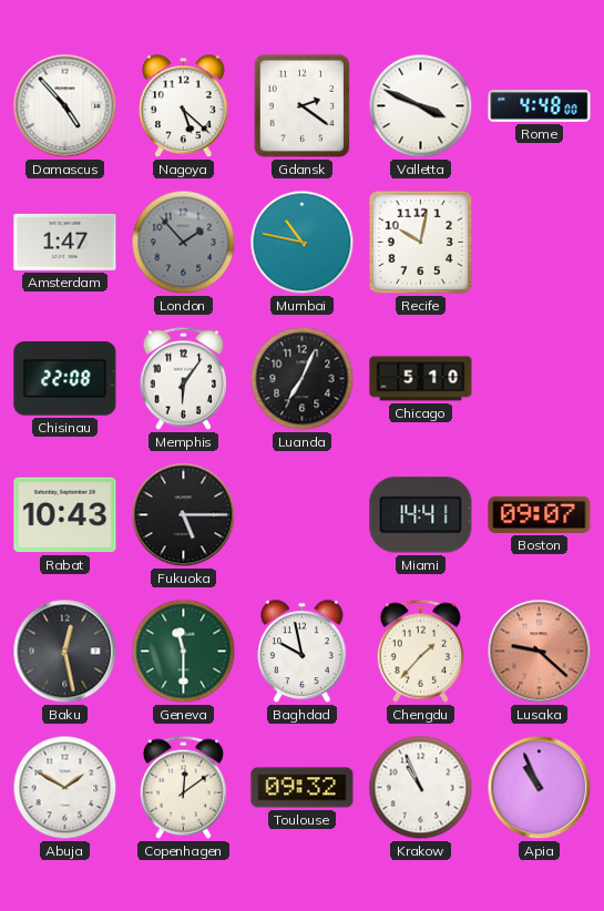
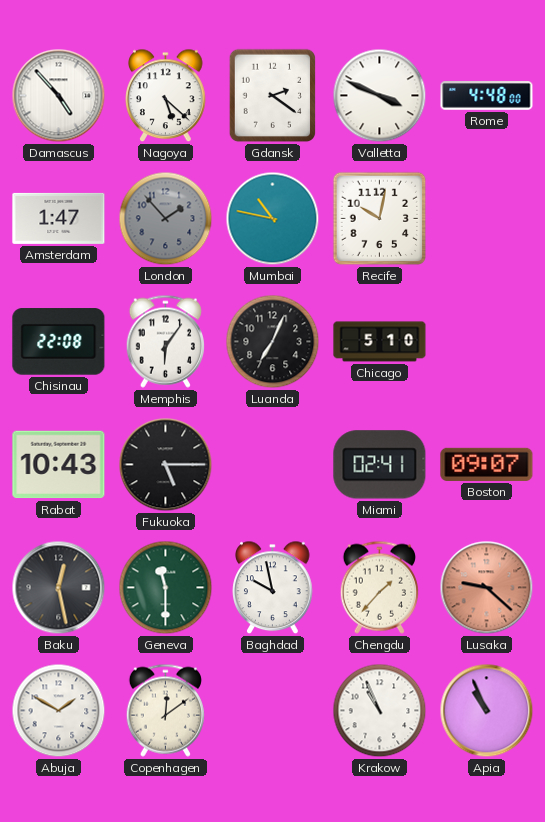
Miami: 14:41 -> 02:41 (380, 465)
Toulouse: 09:32 -> none (303, 788)
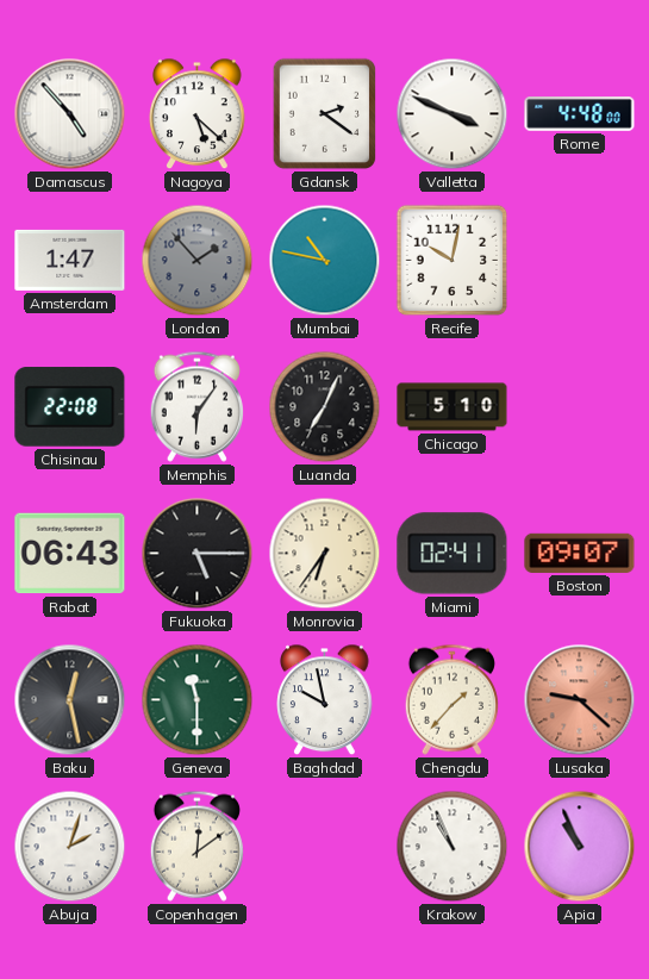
Rabat: 10:43 -> 06:43 (70, 554)
Monrovia: none -> 6:36 (325, 554)
Abuja: 1:50 -> 2:03 (70, 847)
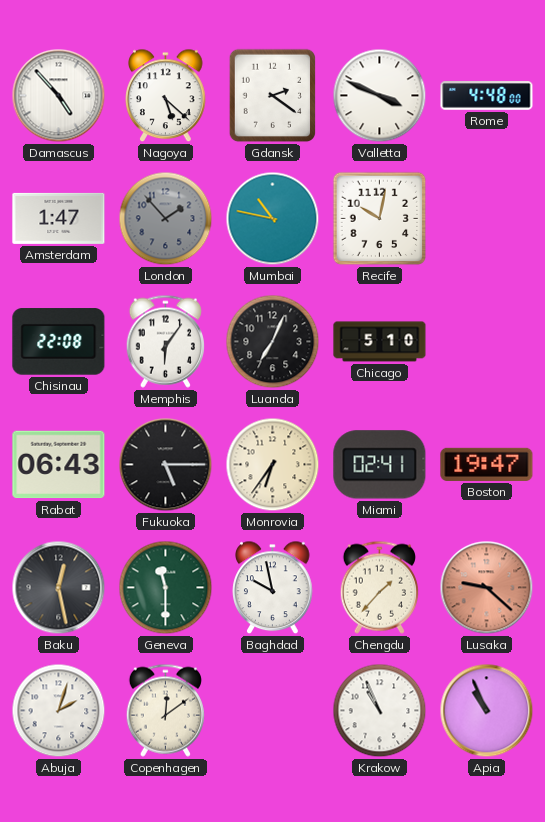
Boston: 09:07 -> 19:47 (487, 464)
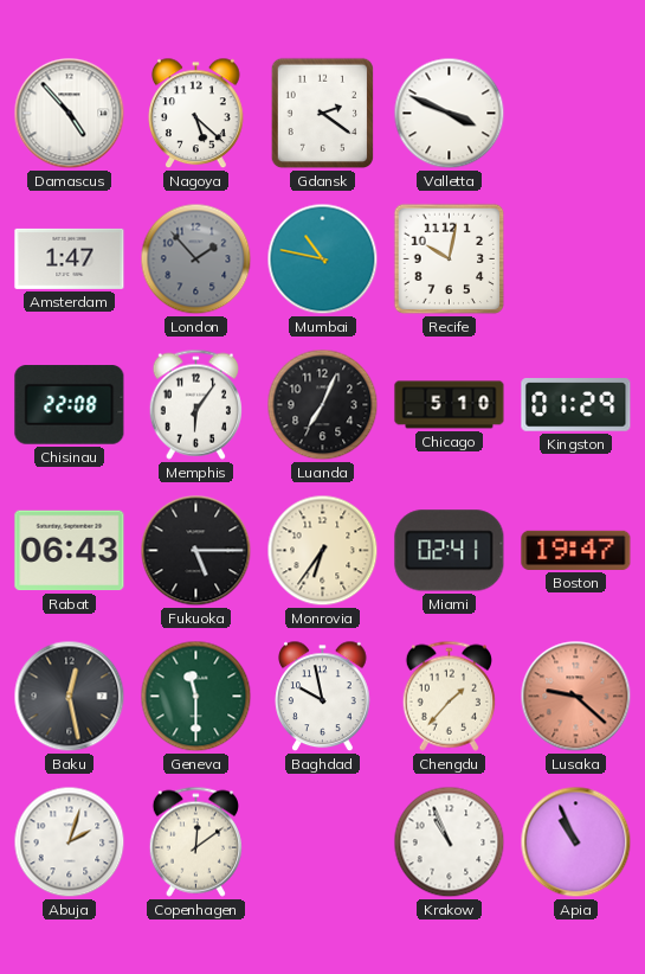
Rome: 4:48 -> none (487, 96)
Kingston: none -> 01:29 (576, 405)
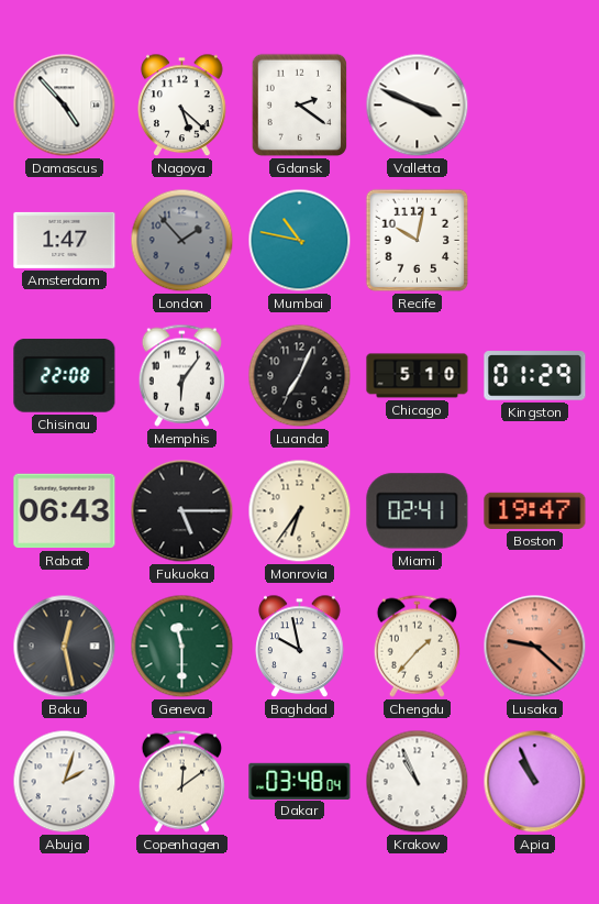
Dakar: none -> 03:48 (300, 781)
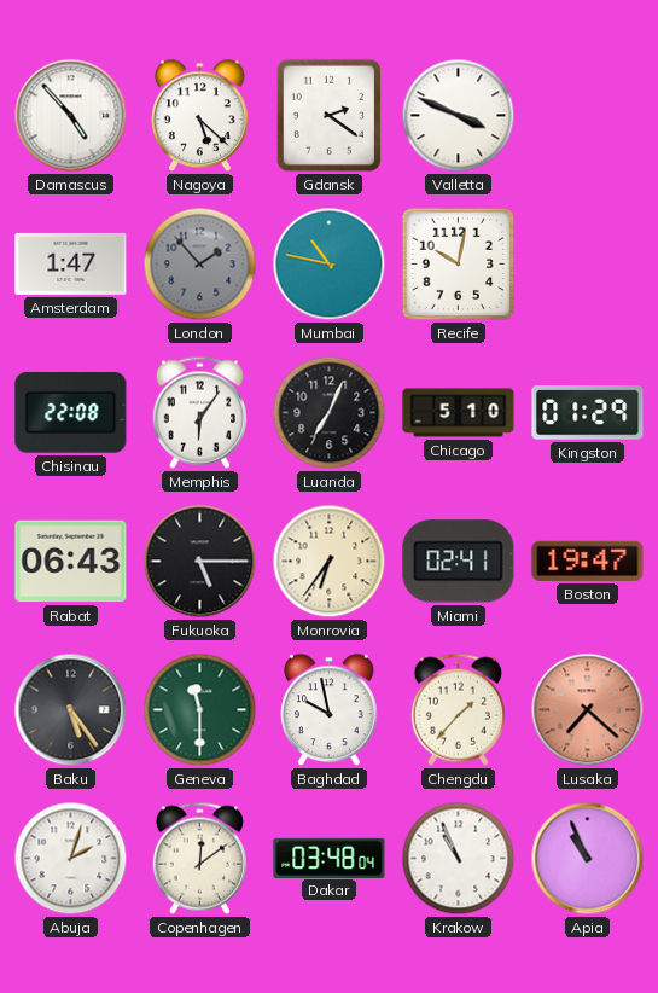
Baku: 12:28 -> 5:24 (71, 710)
Lusaka: 9:22 -> 7:22 (588, 710)
